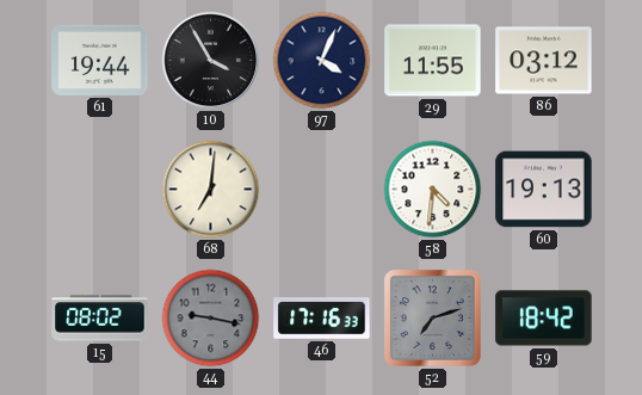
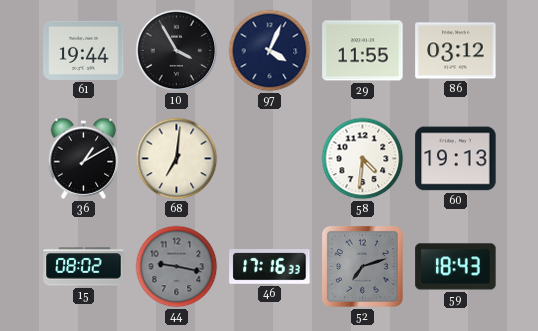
36: none -> 1:10 (84, 158)
59: 18:42 -> 18:43 (456, 267)
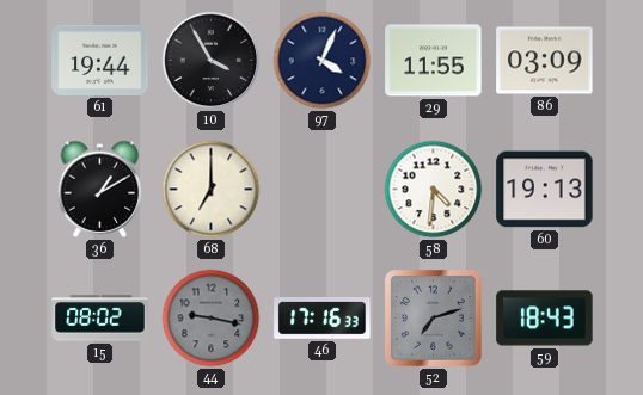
86: 03:12 -> 03:09 (545, 61)
68: 7:01 -> 7:00 (212, 190)
